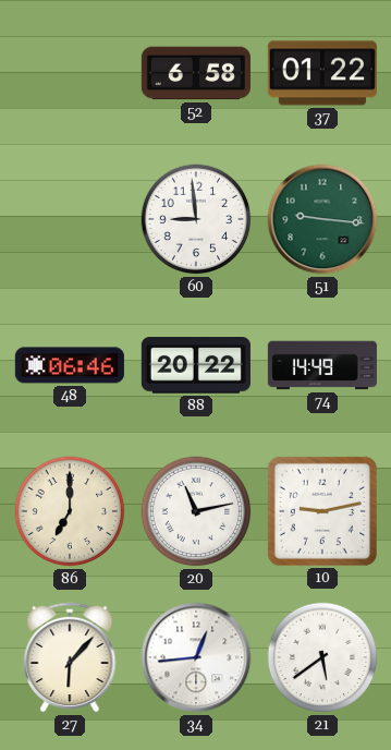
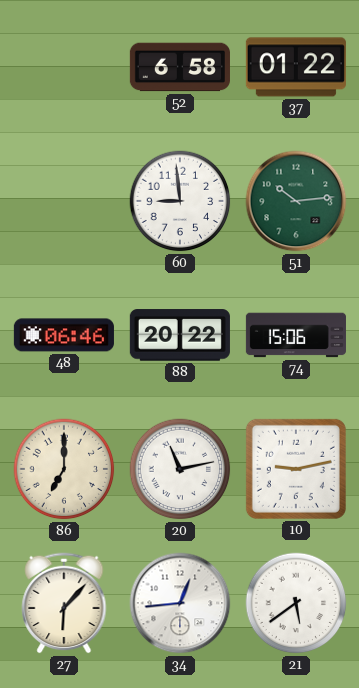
51: 9:16 -> 10:14 (296, 201)
74: 14:49 -> 15:06 (296, 335)
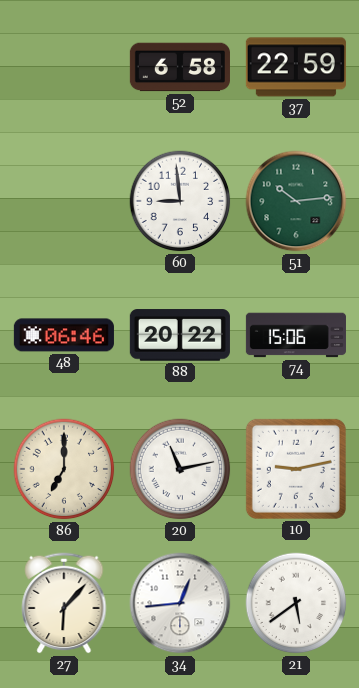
37: 01:22 -> 22:59 (296, 67)
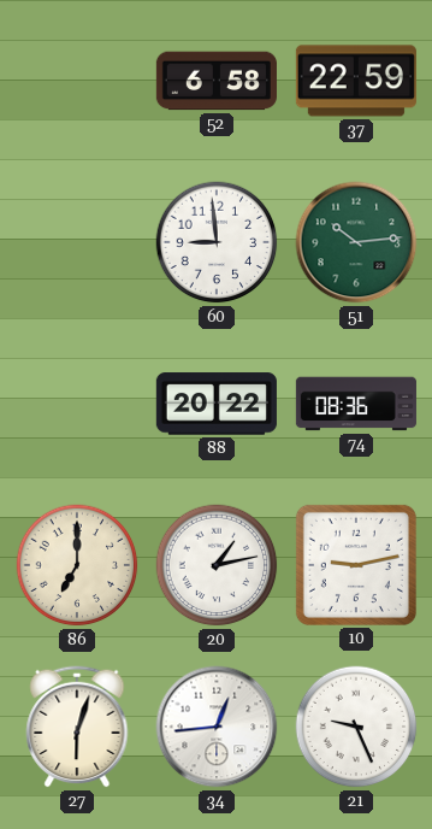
48: 06:46 -> none (64, 335)
74: 15:06 -> 08:36 (356, 404)
20: 11:13 -> 1:13 (217, 565)
27: 6:07 -> 6:03 (77, 727)
21: 5:39 -> 9:26 (356, 727)
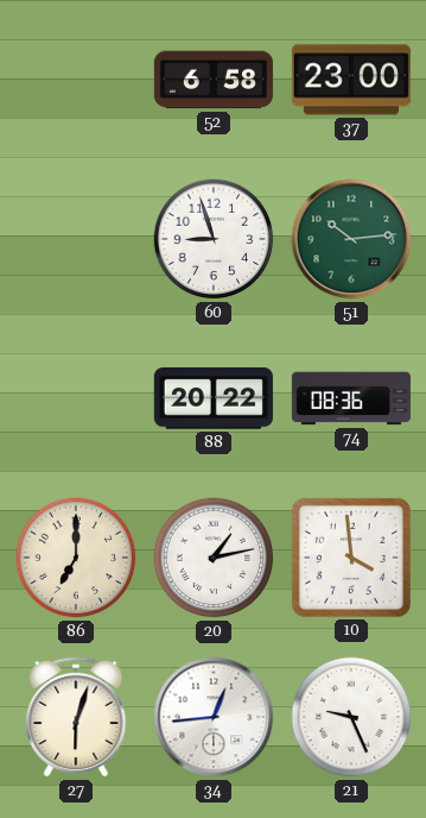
37: 22:59 -> 23:00 (351, 80)
60: 8:59 -> 8:57 (214, 239)
10: 9:13 -> 3:59 (351, 558)
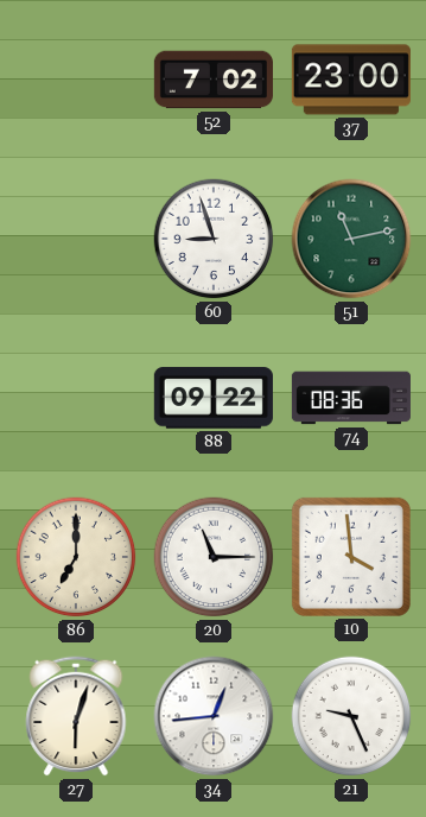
52: 6:58 -> 7:02 (214, 80)
51: 10:14 -> 11:13 (351, 239)
88: 20:22 -> 09:22 (214, 398)
20: 1:13 -> 11:15 (214, 557)
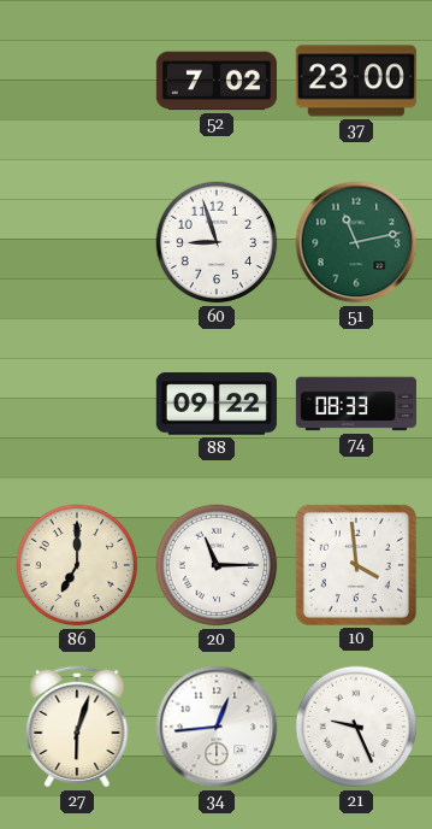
74: 08:36 -> 08:33 (356, 404)
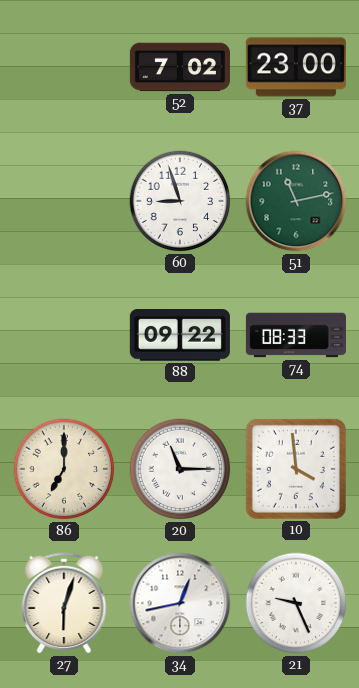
34: 12:44 -> 12:43 (180, 603)
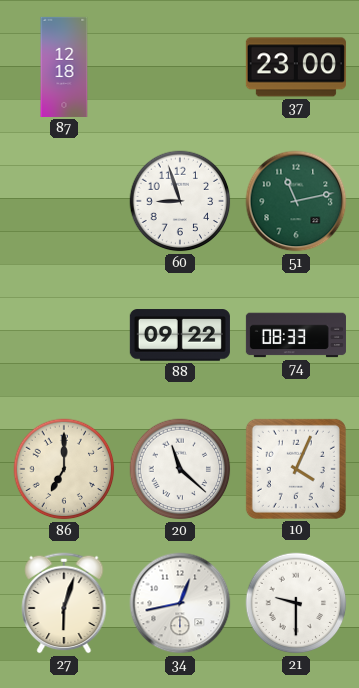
87: none -> 12:18 (64, 67)
52: 7:02 -> none (180, 67)
20: 11:15 -> 11:22 (180, 469)
10: 3:59 -> 4:04 (296, 469)
21: 9:26 -> 9:30 (296, 603)
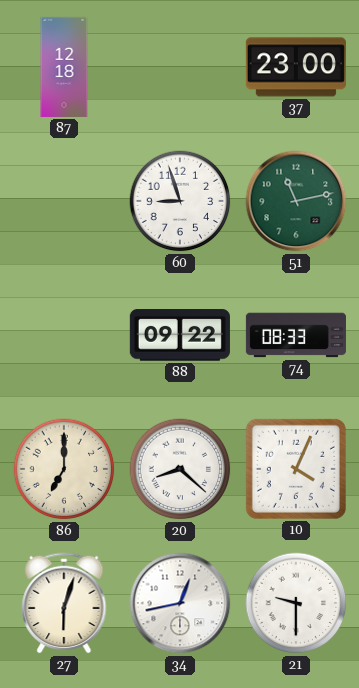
20: 11:22 -> 8:22 (180, 469)
